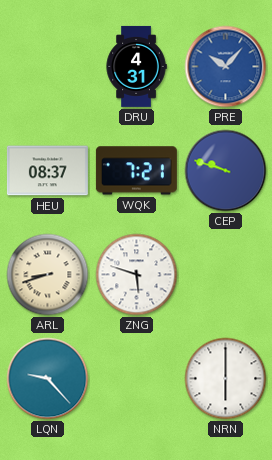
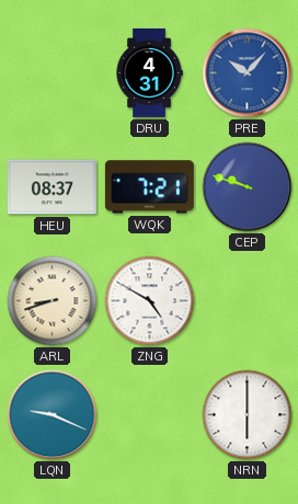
ZNG: 5:48 -> 4:50 (150, 301)
LQN: 9:23 -> 9:19 (53, 415)
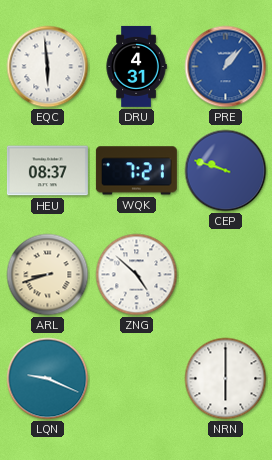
EQC: none -> 5:59 (48, 67)
PRE: 10:07 -> 1:07 (226, 67)
ZNG: 4:50 -> 4:52 (137, 275)
